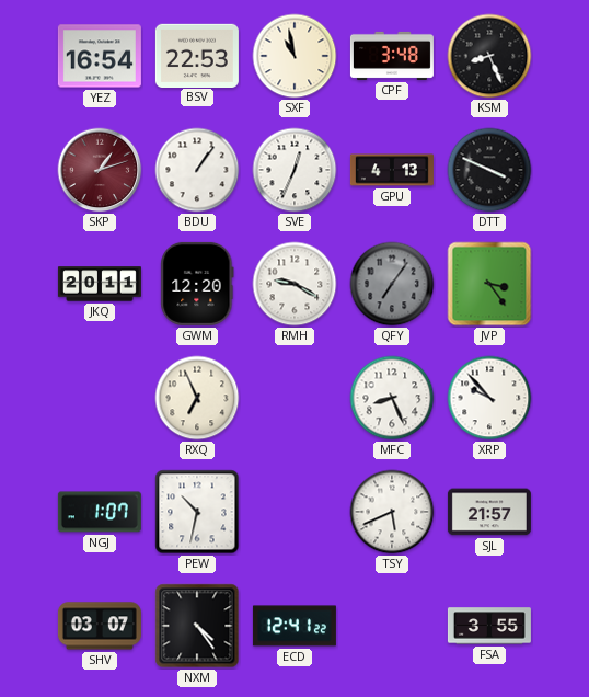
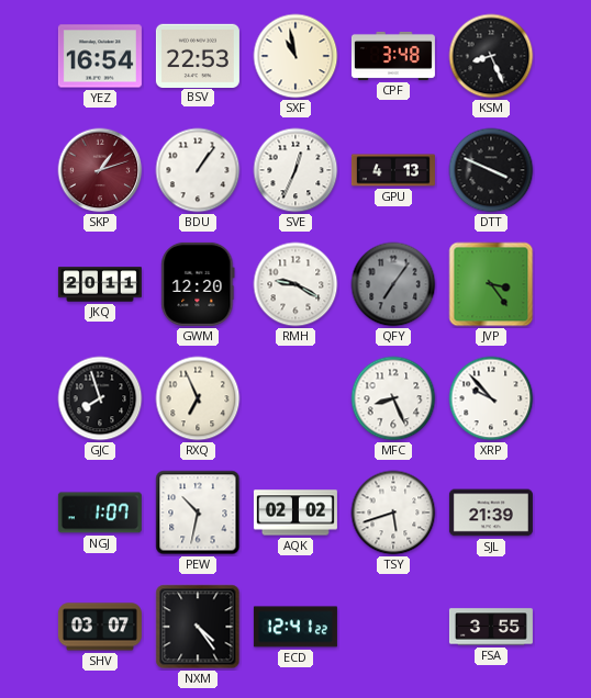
GJC: none -> 7:57 (100, 398)
AQK: none -> 02:02 (295, 513)
TSY: 5:41 -> 5:42 (393, 513)
SJL: 21:57 -> 21:39 (491, 513)
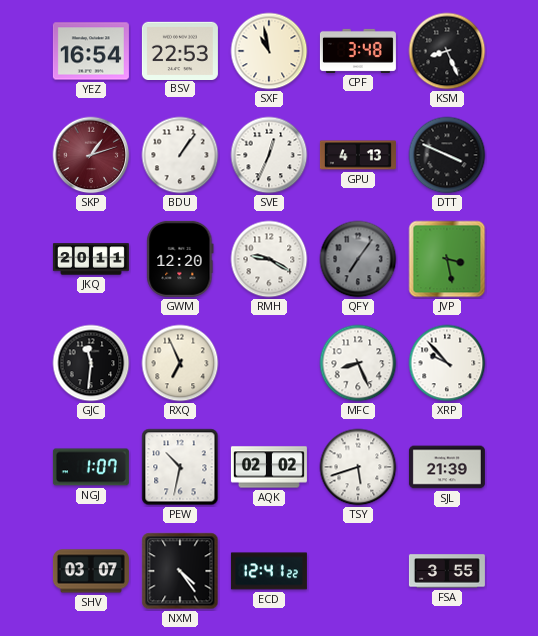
JVP: 3:24 -> 3:28 (447, 259)
GJC: 7:57 -> 11:31 (91, 363)
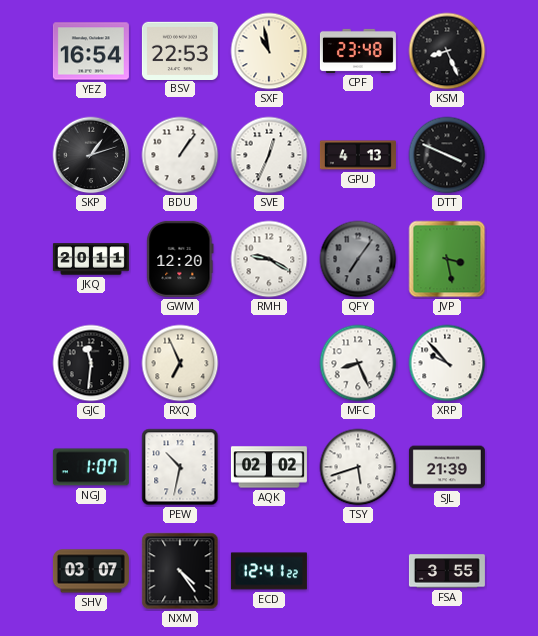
CPF: 3:48 -> 23:48 (358, 51)
SKP dial: burgundy -> black (91, 155)
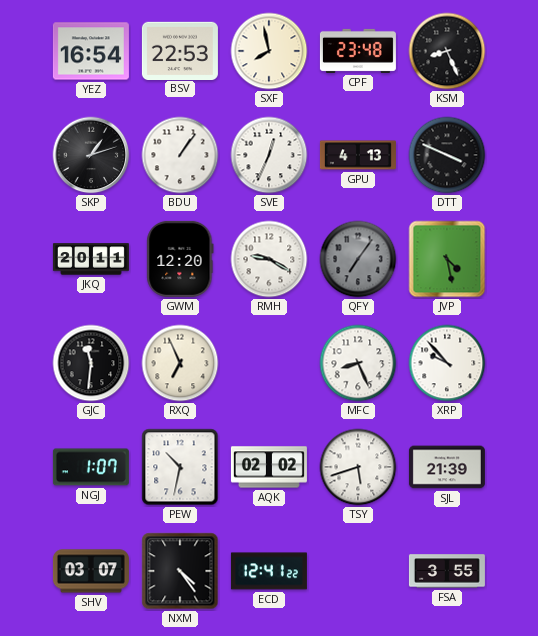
SXF: 10:58 -> 7:58 (269, 51)
JVP: 3:28 -> 4:28 (447, 259)
